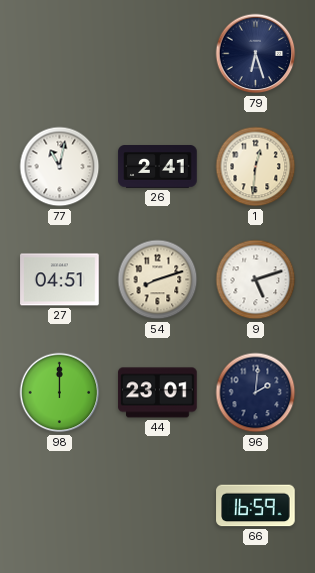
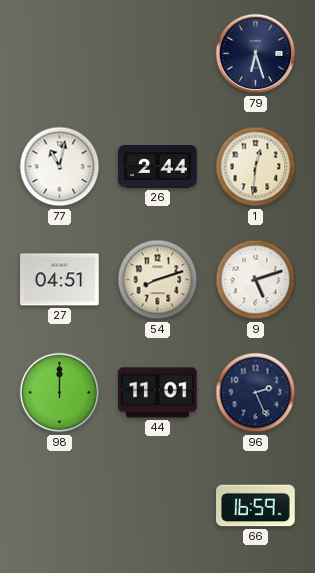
26: 2:41 -> 2:44 (158, 167)
44: 23:01 -> 11:01 (158, 393)
96: 2:01 -> 2:26 (256, 393)
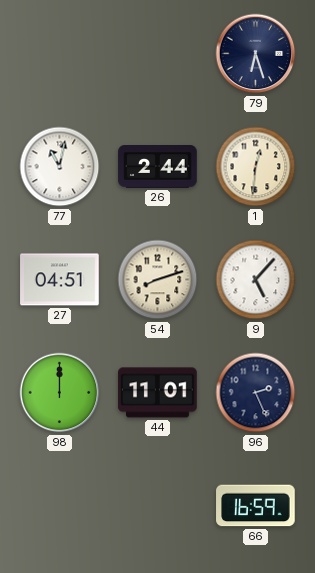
9: 5:12 -> 5:07 (256, 280)
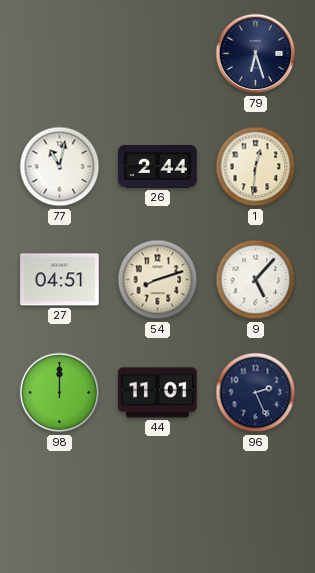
66: 16:59 -> none (256, 506)
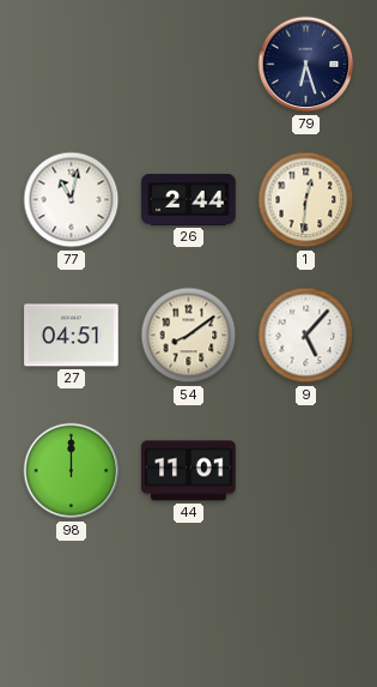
54: 8:12 -> 8:09 (189, 336)
96: 2:26 -> none (256, 393)
